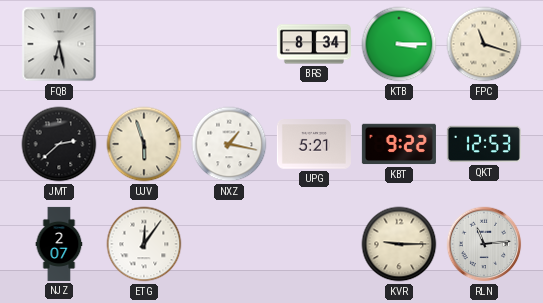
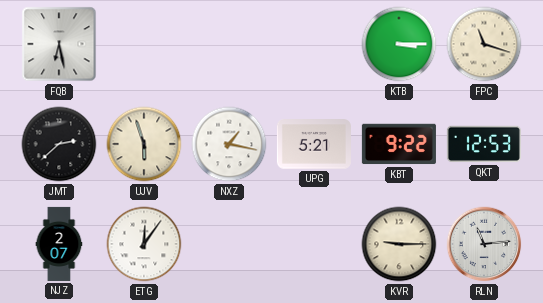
BRS: 8:34 -> none (314, 44)
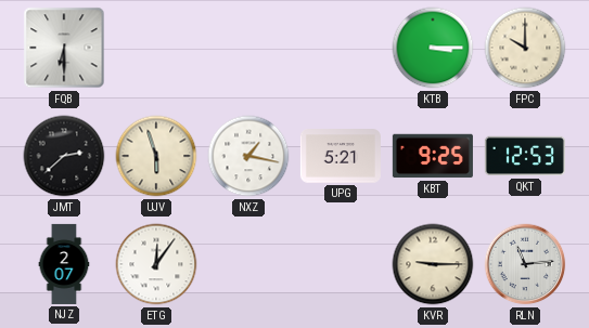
FQB: 6:28 -> 6:30 (64, 48)
FPC: 11:18 -> 10:00 (525, 48)
KBT: 9:22 -> 9:25 (433, 156)
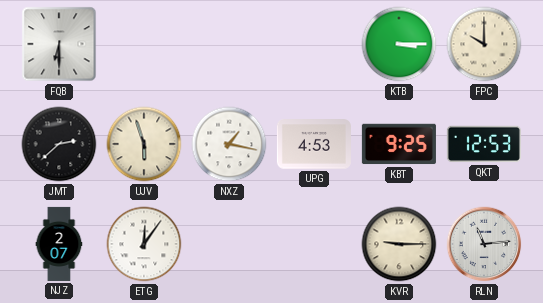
UPG: 5:21 -> 4:53 (314, 144)
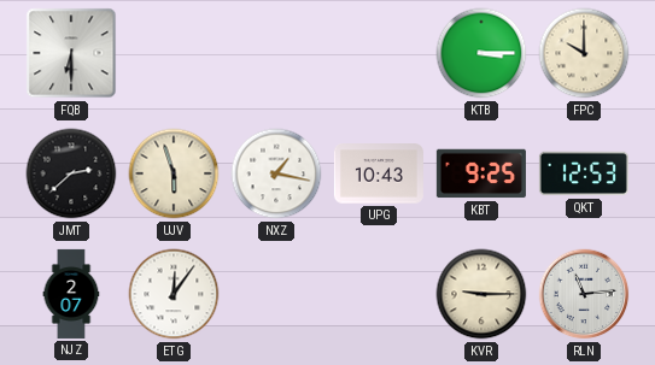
UPG: 4:53 -> 10:43 (379, 173)
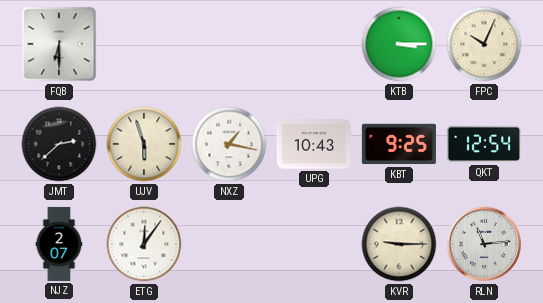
FPC: 10:00 -> 10:04 (484, 44)
QKT: 12:53 -> 12:54 (484, 144)
